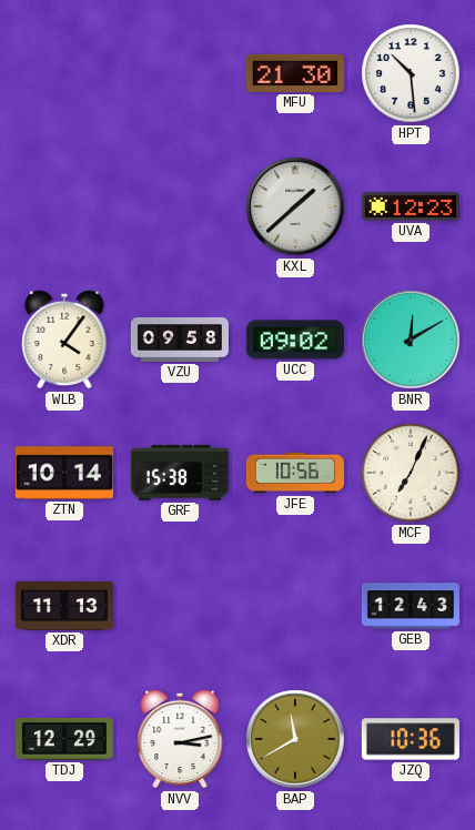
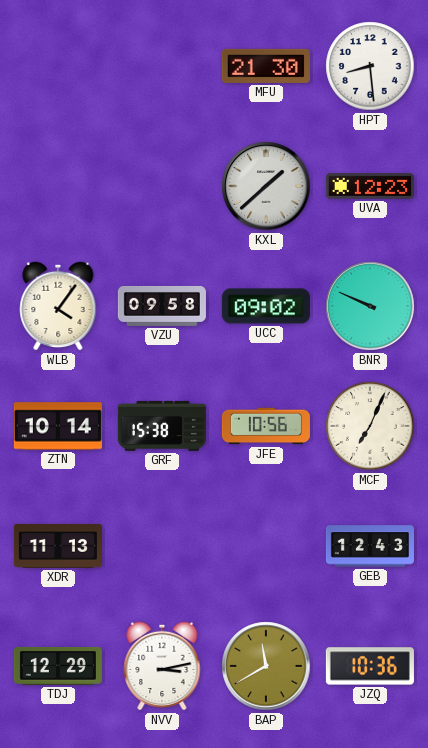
HPT: 10:29 -> 8:29 (370, 66)
BNR: 12:10 -> 9:49 (370, 306)
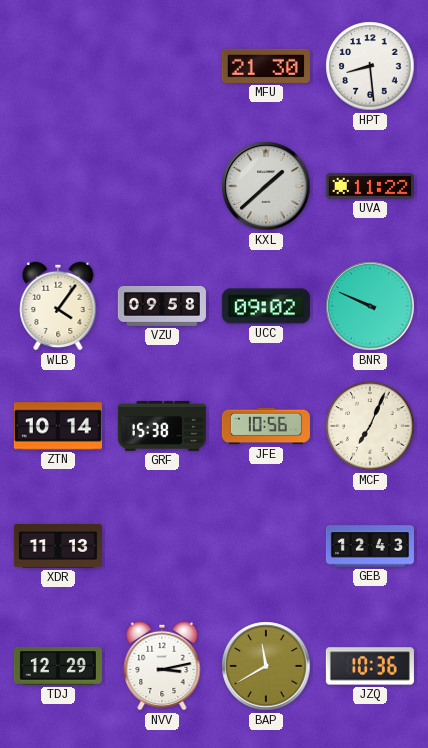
UVA: 12:23 -> 11:22 (370, 186)
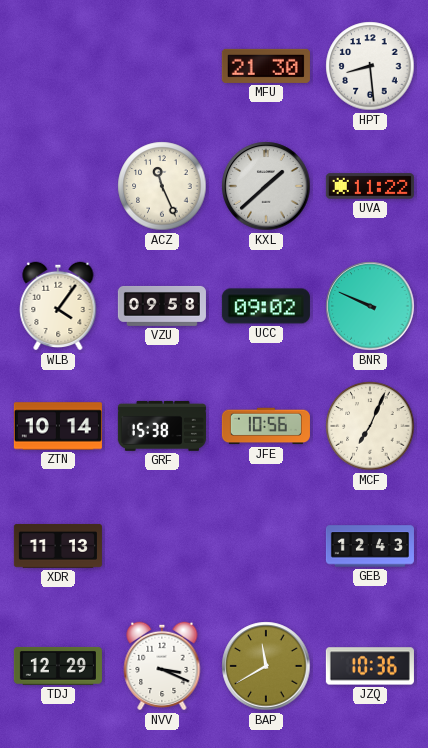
ACZ: none -> 11:26 (162, 186)
NVV: 3:13 -> 3:19 (162, 666)
